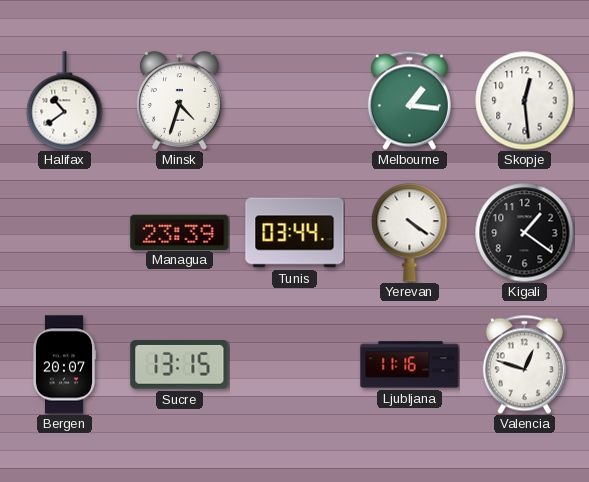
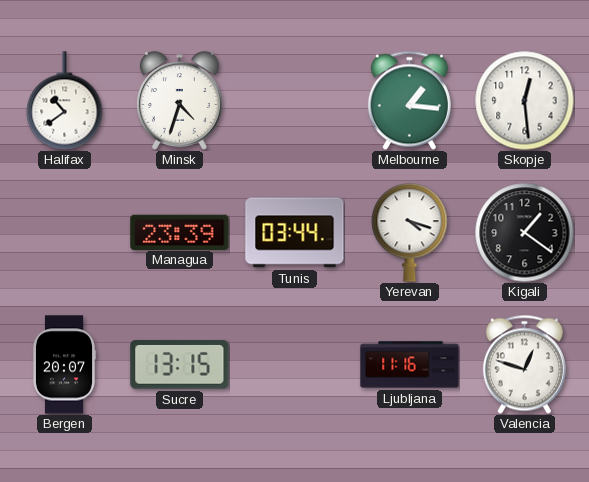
Yerevan: 4:21 -> 4:18 (410, 233)
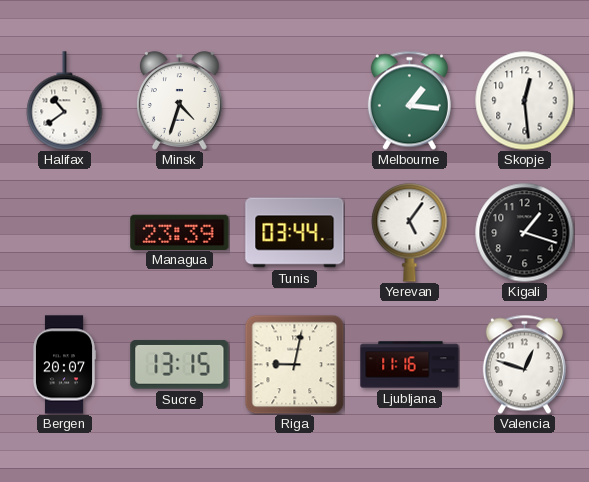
Yerevan: 4:18 -> 5:06 (410, 233)
Kigali: 1:21 -> 1:18 (525, 233)
Riga: none -> 9:02 (294, 364)
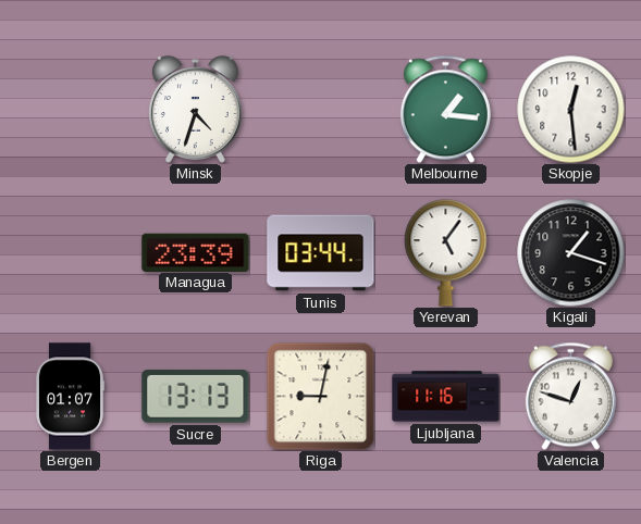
Halifax: 10:39 -> none (65, 101)
Bergen: 20:07 -> 01:07 (69, 397)
Sucre: 13:15 -> 13:13 (196, 397)
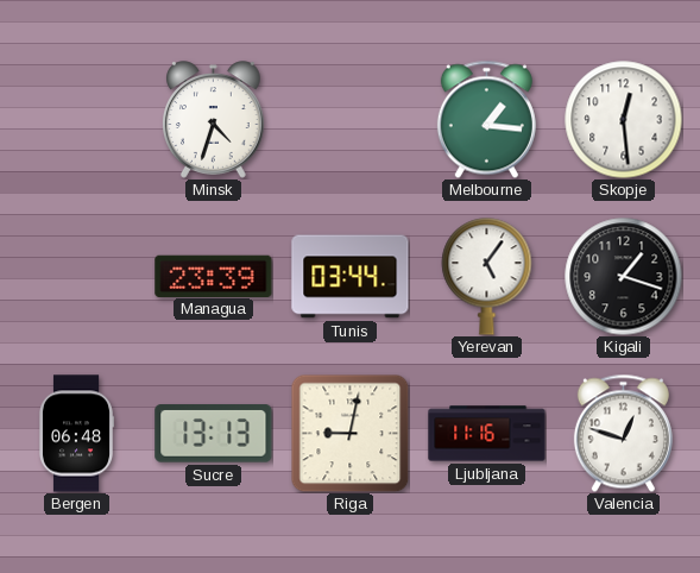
Bergen: 01:07 -> 06:48 (75, 434)
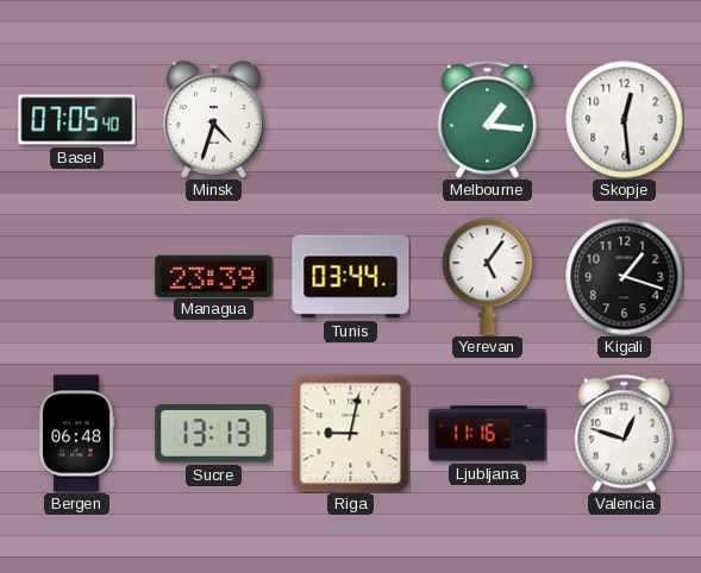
Basel: none -> 07:05 (77, 120)
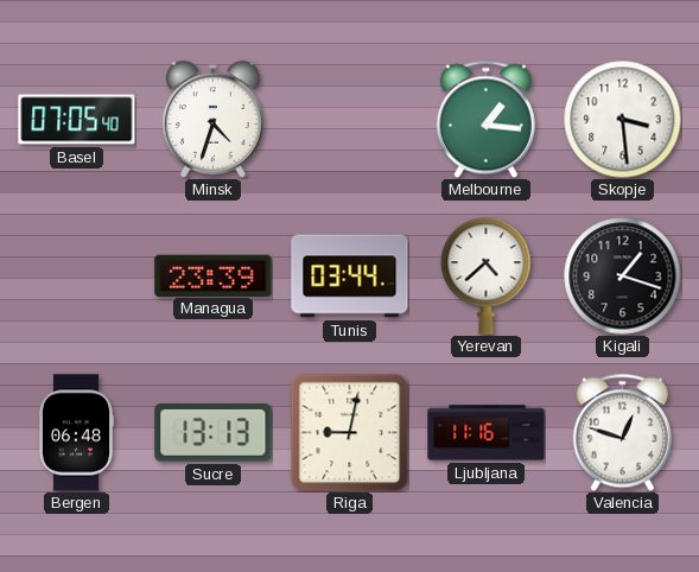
Skopje: 12:29 -> 3:29 (623, 120)
Yerevan: 5:06 -> 4:38 (487, 277)
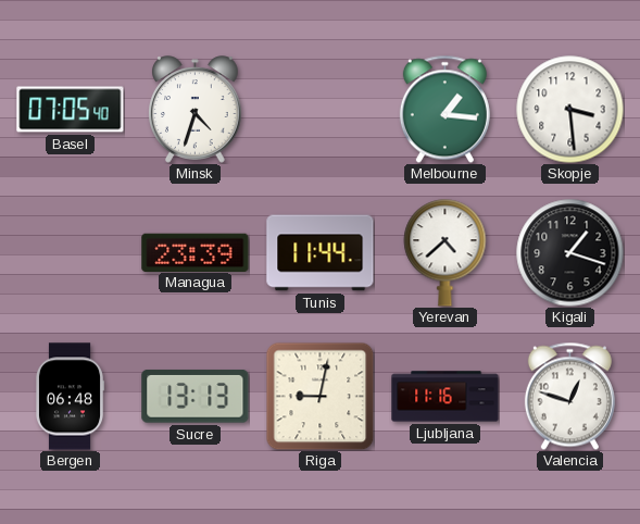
Tunis: 03:44 -> 11:44 (321, 253)
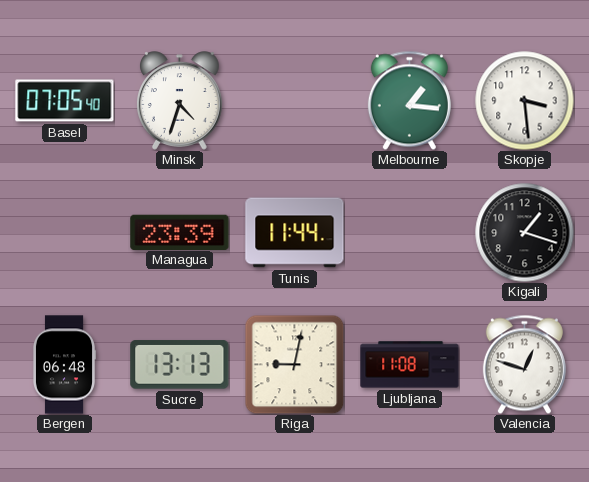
Yerevan: 4:38 -> none (446, 253)
Ljubljana: 11:16 -> 11:08 (410, 365)
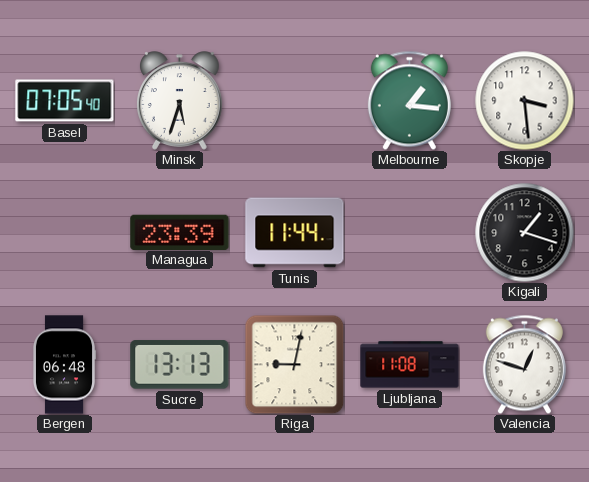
Minsk: 4:33 -> 5:33 (180, 101)
